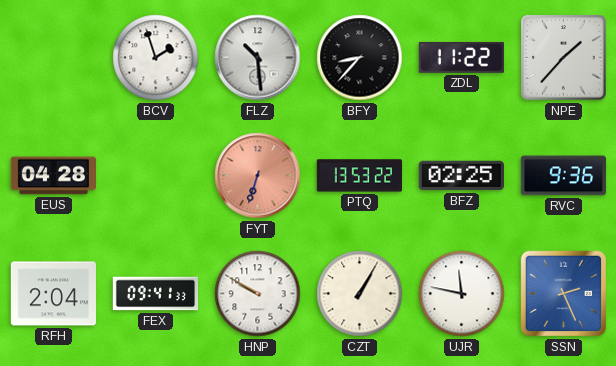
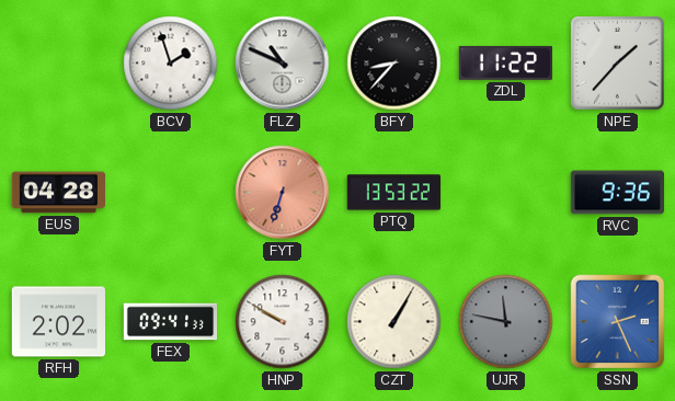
FLZ: 10:29 -> 10:49 (283, 64)
BFZ: 02:25 -> none (461, 176)
RFH: 2:04 -> 2:02 (58, 322)
UJR dial: white -> grey (506, 322)
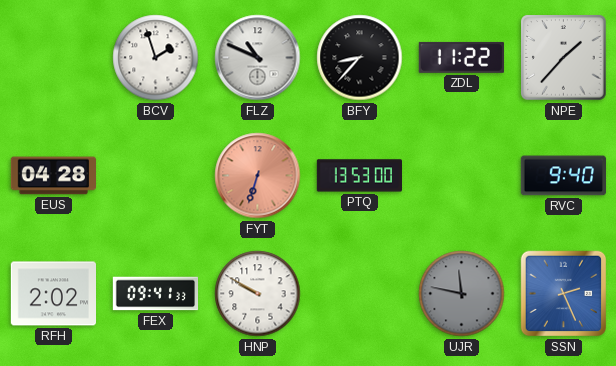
PTQ: 13:53:22 -> 13:53:00 (359, 176)
RVC: 9:36 -> 9:40 (563, 176)
CZT: 1:05 -> none (394, 322)
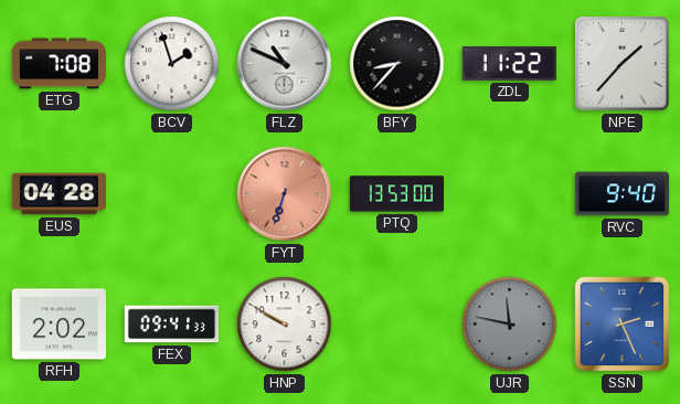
ETG: none -> 7:08 (59, 64)
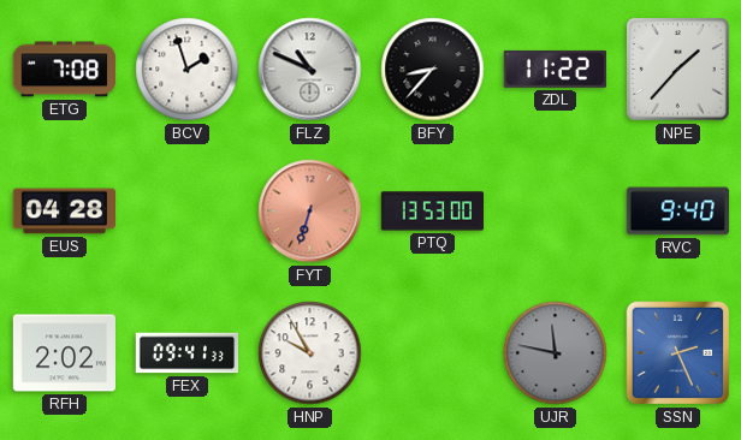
HNP: 9:50 -> 9:55 (310, 353)
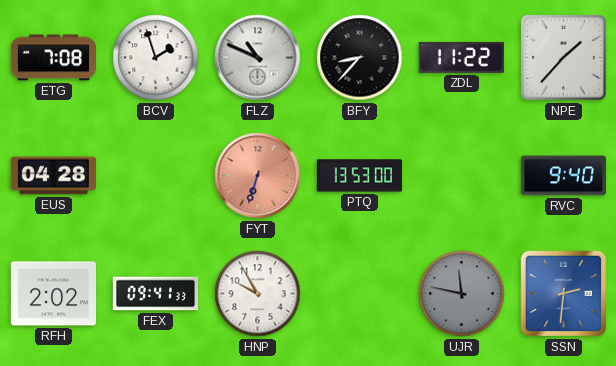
SSN: 2:26 -> 2:31 (564, 294)
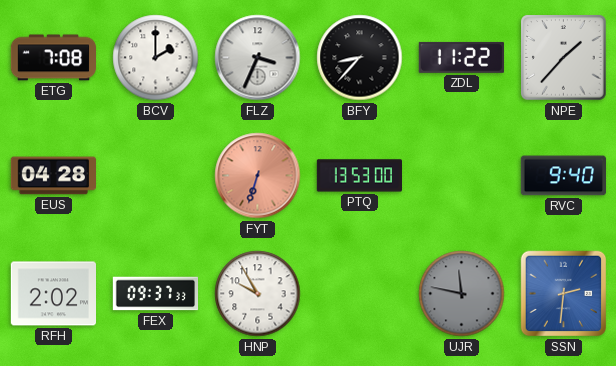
BCV: 1:57 -> 2:00 (156, 58)
FLZ: 10:49 -> 3:34 (258, 58)
FEX: 09:41 -> 09:37 (156, 294)
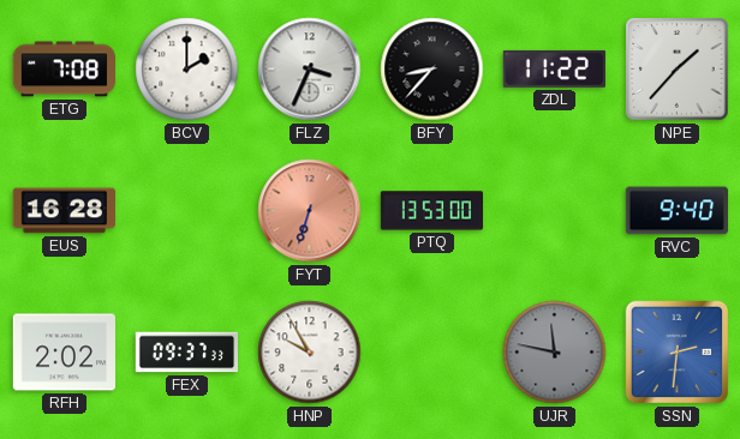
EUS: 04:28 -> 16:28 (64, 211)
